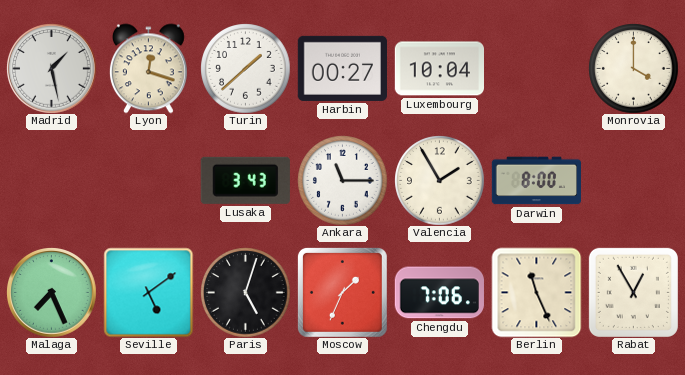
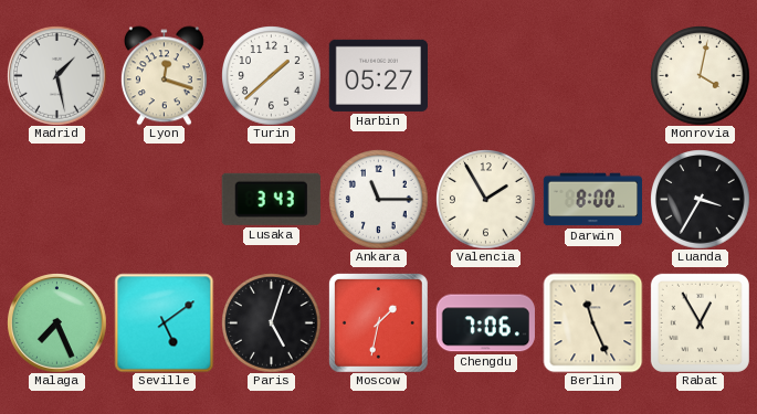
Harbin: 00:27 -> 05:27 (378, 75)
Luxembourg: 10:04 -> none (439, 69)
Monrovia: 4:00 -> 4:02 (700, 75)
Luanda: none -> 3:35 (700, 199)
Moscow: 1:34 -> 1:32 (378, 322)
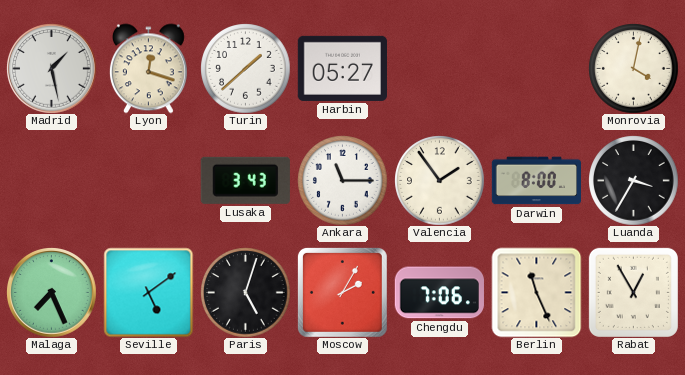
Valencia: 1:55 -> 1:54 (439, 180)
Moscow: 1:32 -> 2:05 (342, 292)
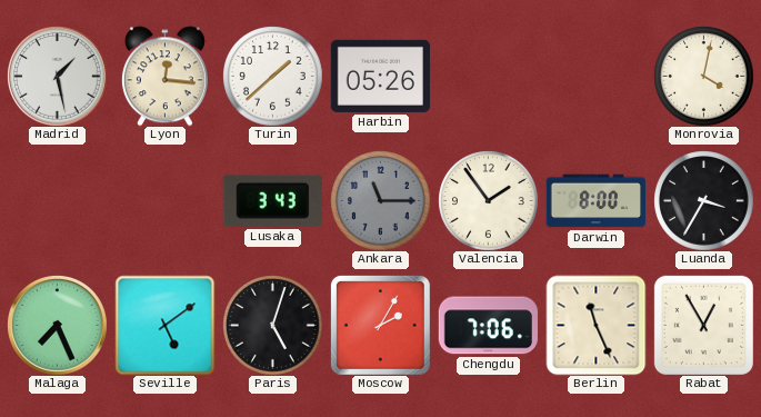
Lyon: 12:18 -> 12:16 (164, 76)
Harbin: 05:27 -> 05:26 (380, 76)
Ankara dial: white -> grey (380, 200)
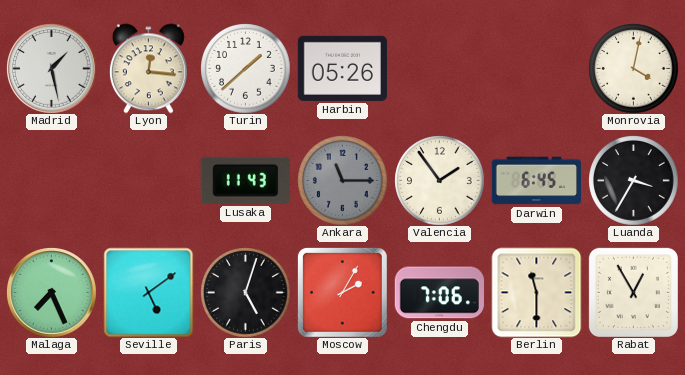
Lusaka: 3:43 -> 11:43 (245, 180)
Darwin: 8:00 -> 6:45 (536, 181)
Berlin: 11:26 -> 11:30 (536, 292)
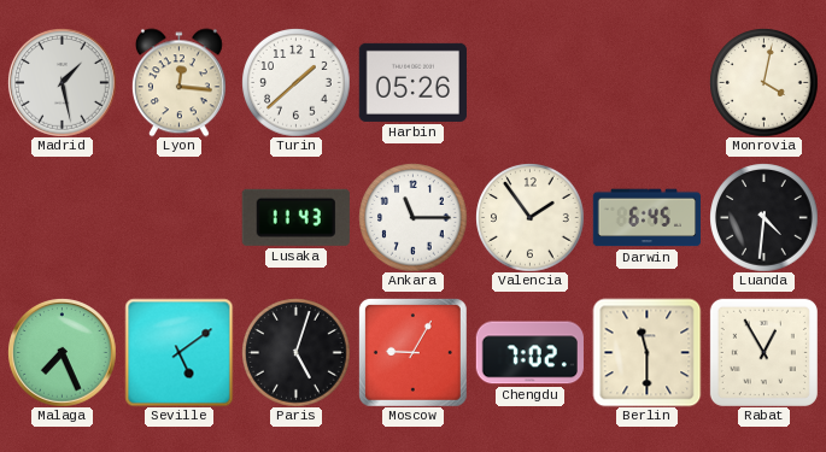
Ankara dial: grey -> white (412, 217)
Luanda: 3:35 -> 4:31 (763, 217)
Moscow: 2:05 -> 9:05 (412, 352)
Chengdu: 7:06 -> 7:02 (529, 353)
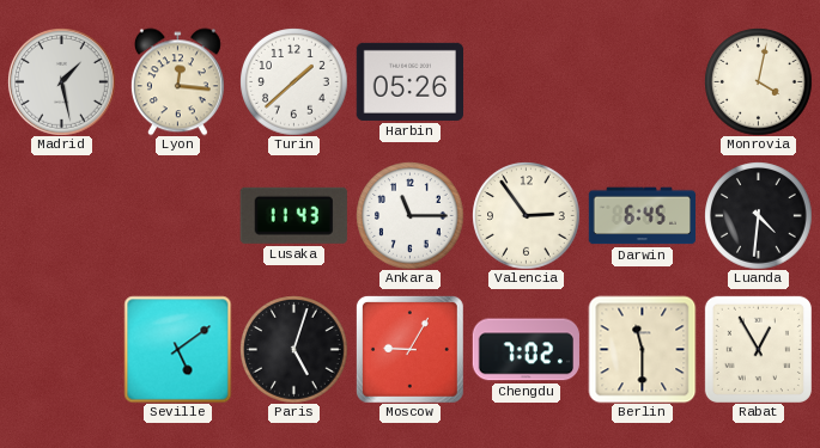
Valencia: 1:54 -> 2:54 (526, 215)
Malaga: 7:26 -> none (61, 352)
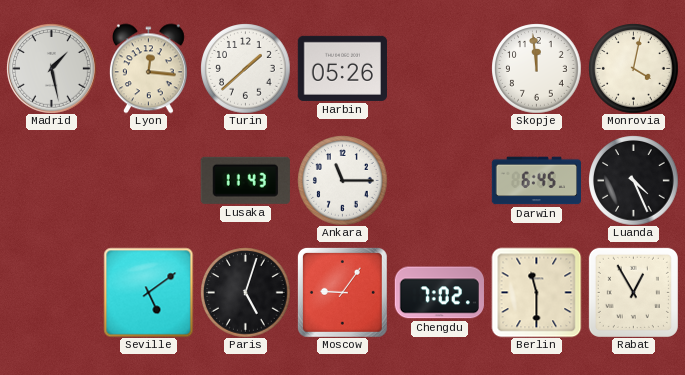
Skopje: none -> 11:59 (536, 68)
Valencia: 2:54 -> none (526, 215)
Luanda: 4:31 -> 4:26 (633, 180)
Moscow: 9:05 -> 9:06 (342, 292)
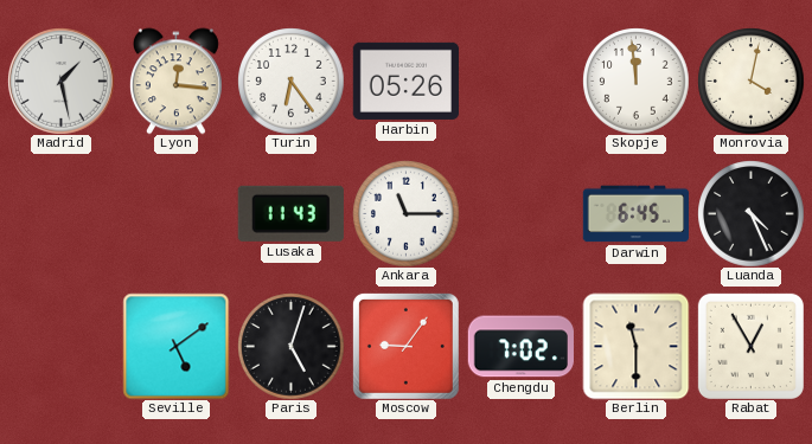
Turin: 1:38 -> 6:24 (290, 81)
